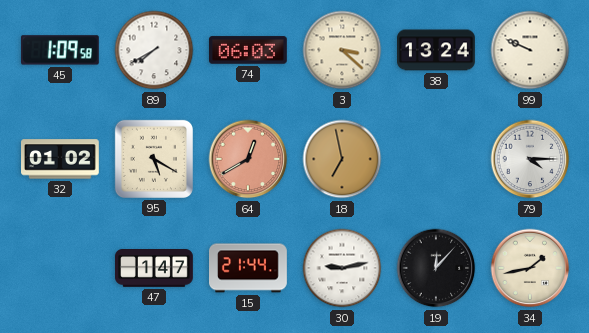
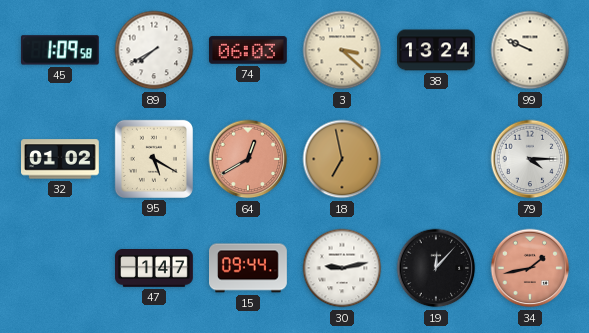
15: 21:44 -> 09:44 (249, 268)
34 dial: cream -> salmon (530, 268)
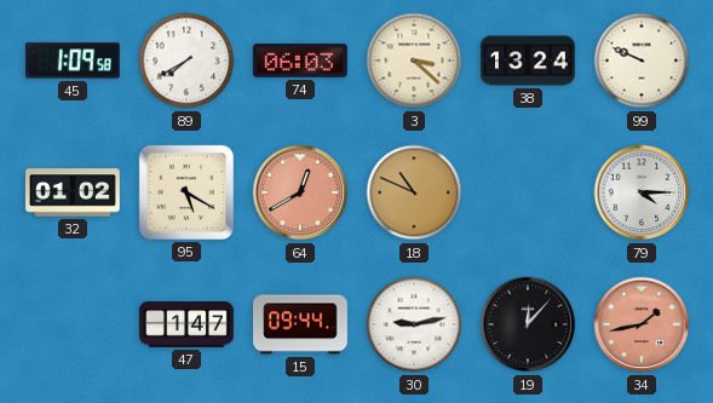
18: 6:58 -> 10:49 (414, 192)
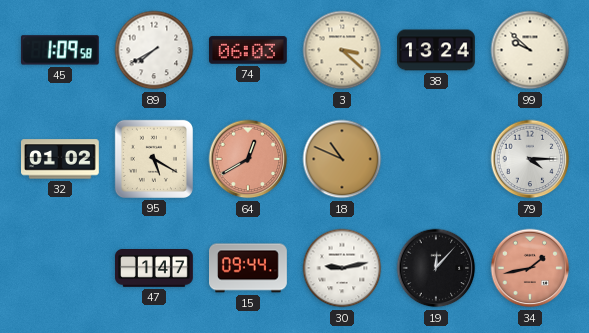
99: 9:49 -> 9:52 (530, 50)
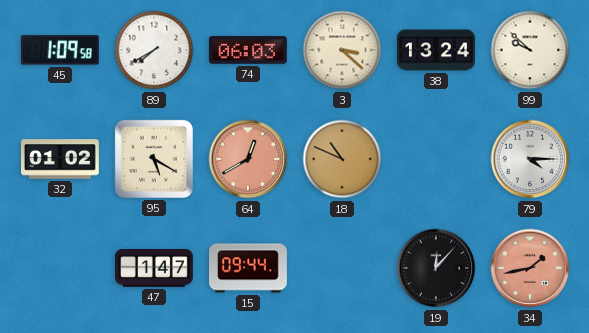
30: 9:13 -> none (342, 268)
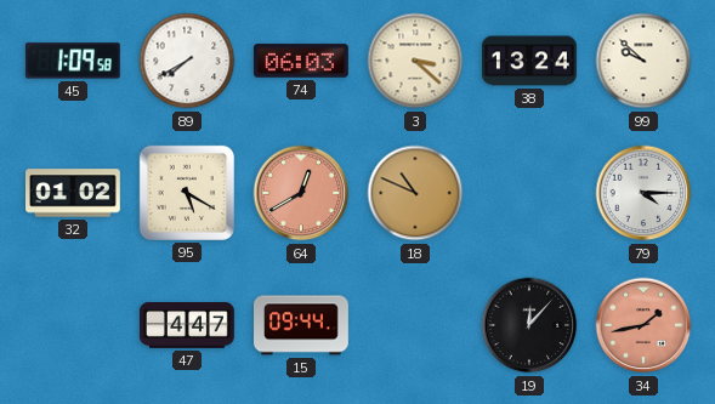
47: 1:47 -> 4:47 (188, 326)
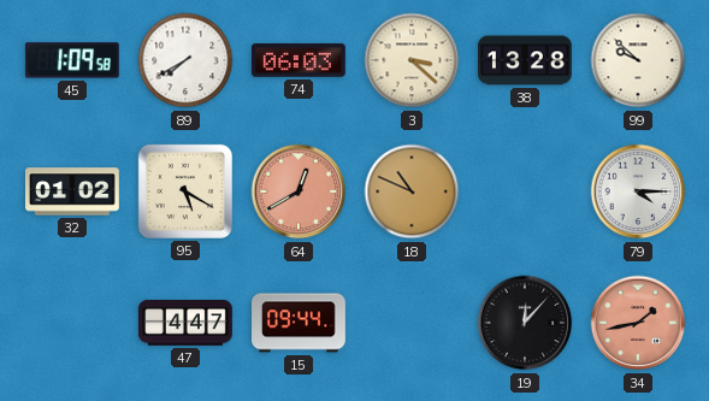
38: 13:24 -> 13:28 (526, 60)
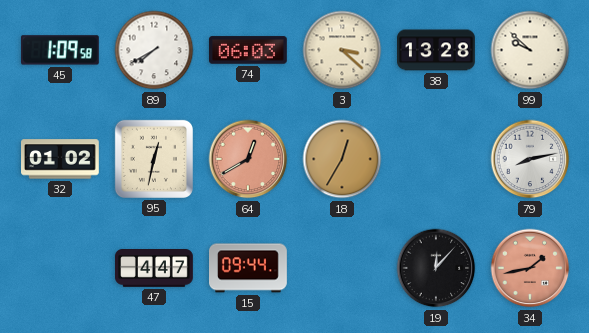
95: 5:20 -> 12:32 (154, 159)
18: 10:49 -> 12:35 (342, 159)
79: 4:15 -> 8:13 (530, 159)
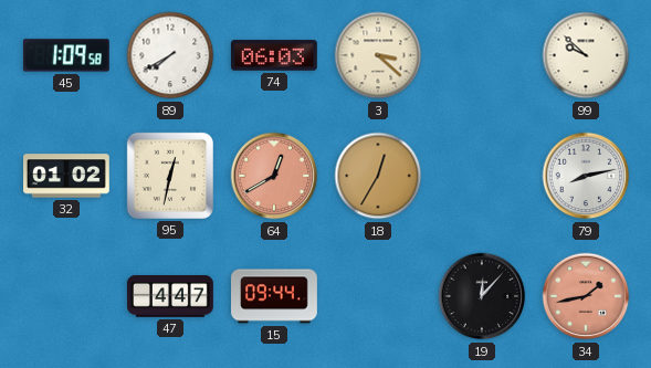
38: 13:28 -> none (437, 50)
